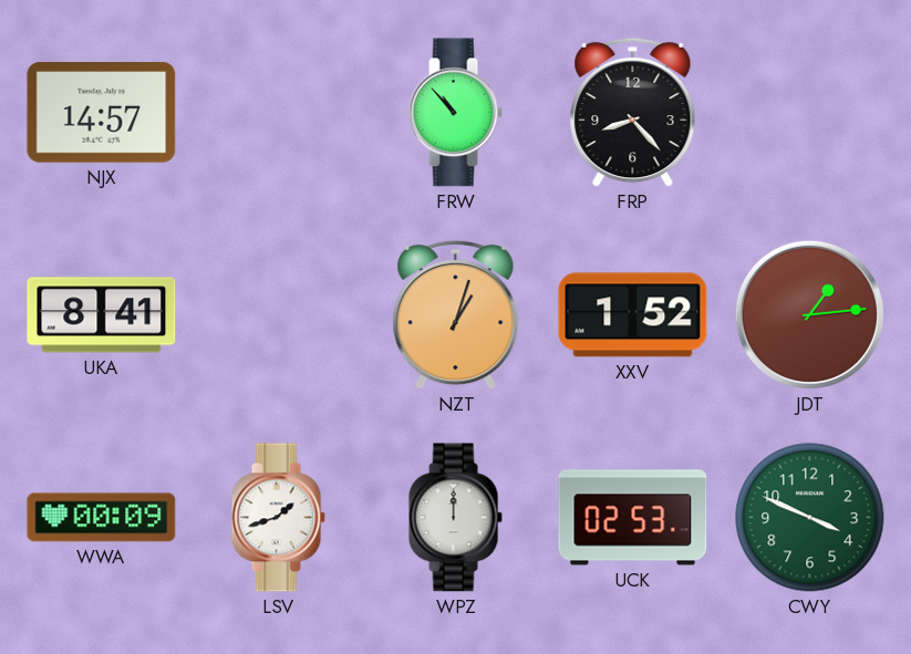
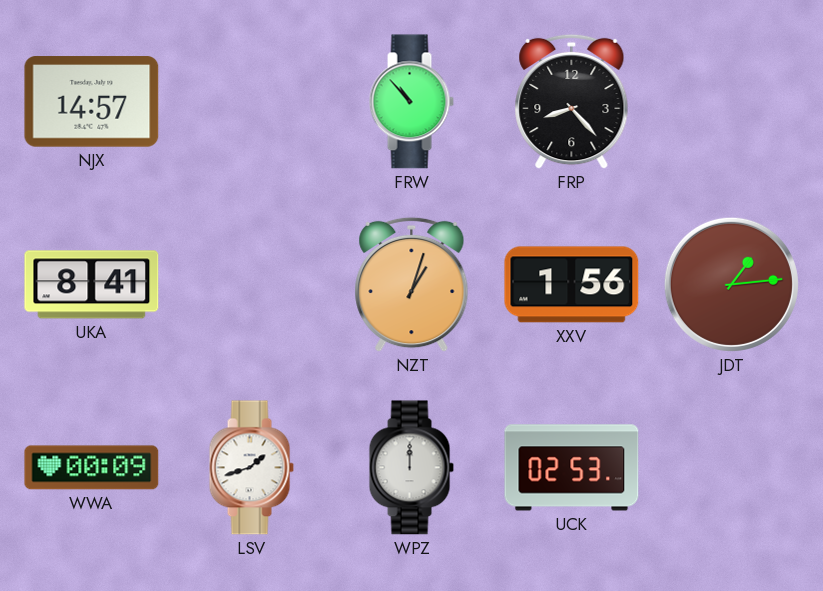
XXV: 1:52 -> 1:56 (572, 285)
CWY: 3:49 -> none (810, 518)
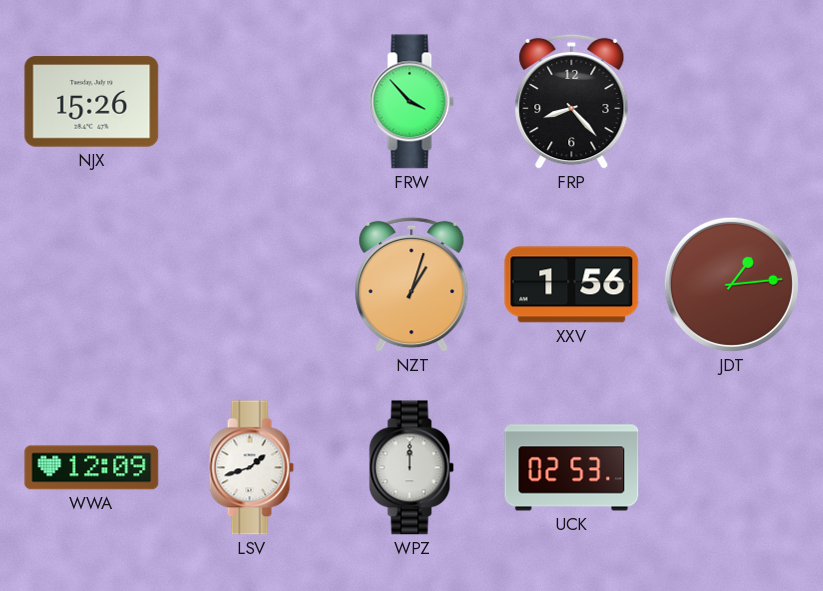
NJX: 14:57 -> 15:26 (92, 102)
FRW: 10:53 -> 3:53 (411, 102)
UKA: 8:41 -> none (92, 285)
WWA: 00:09 -> 12:09 (92, 468)
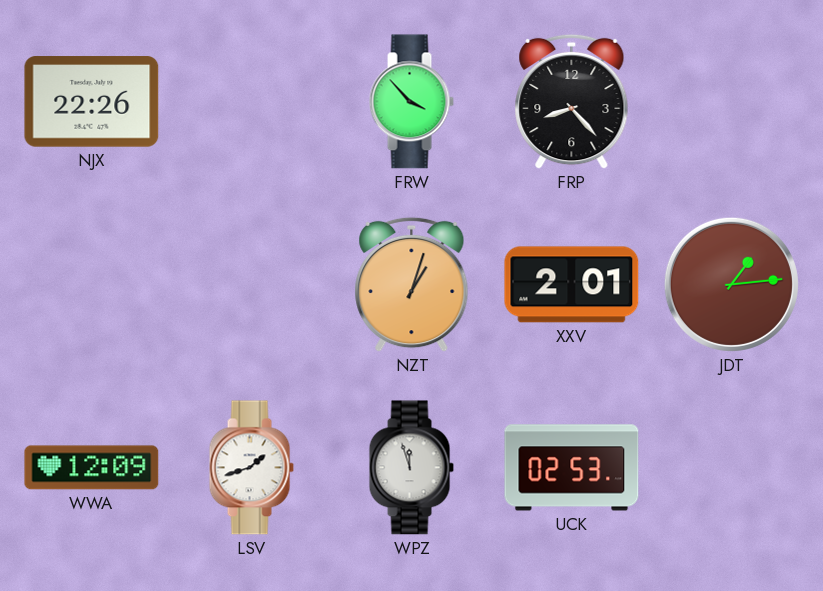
NJX: 15:26 -> 22:26 (92, 102)
XXV: 1:56 -> 2:01 (572, 285)
WPZ: 12:00 -> 11:57 (411, 468)
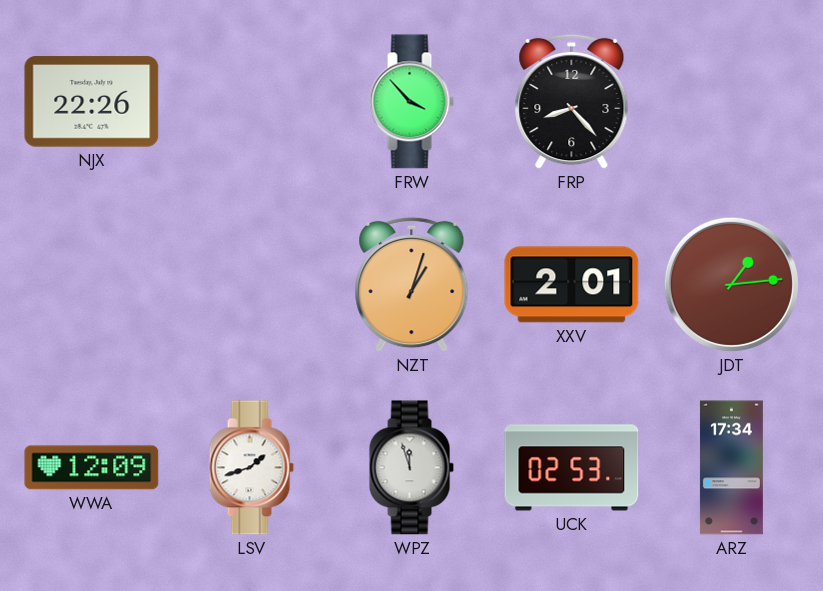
ARZ: none -> 17:34 (731, 468)
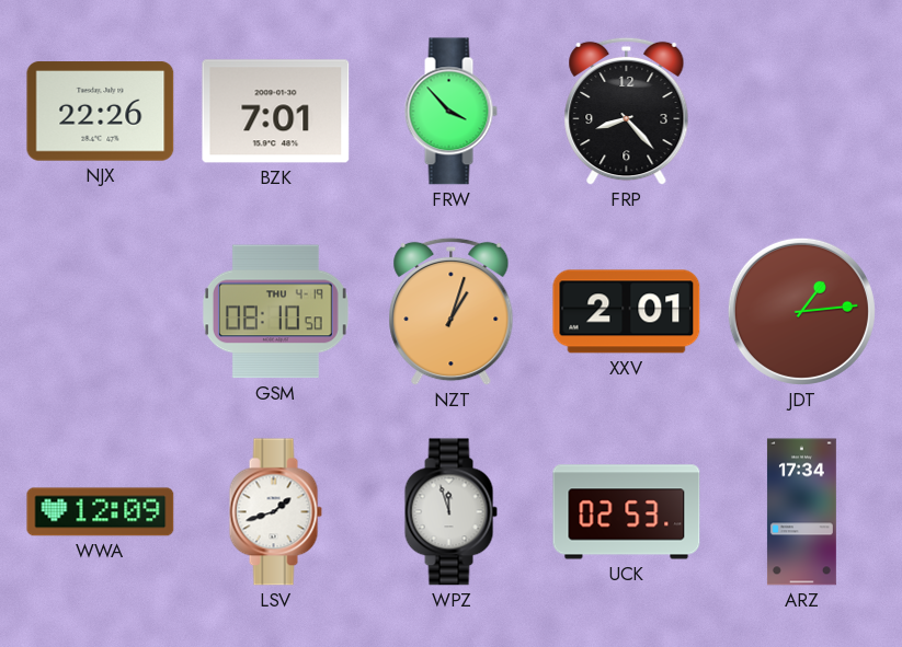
BZK: none -> 7:01 (276, 112)
GSM: none -> 08:10 (275, 312)
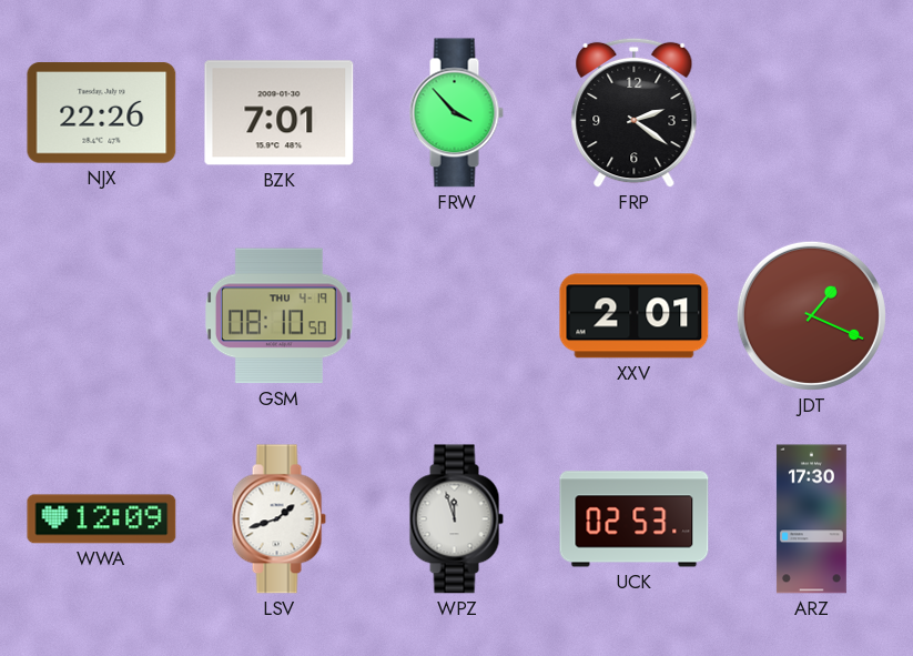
FRP: 8:23 -> 2:21 (635, 113)
NZT: 1:03 -> none (452, 312)
JDT: 1:14 -> 1:19 (811, 315)
ARZ: 17:34 -> 17:30 (811, 519)
